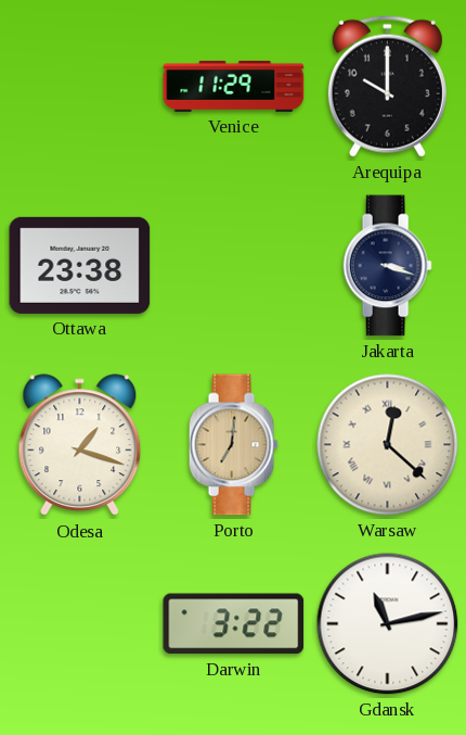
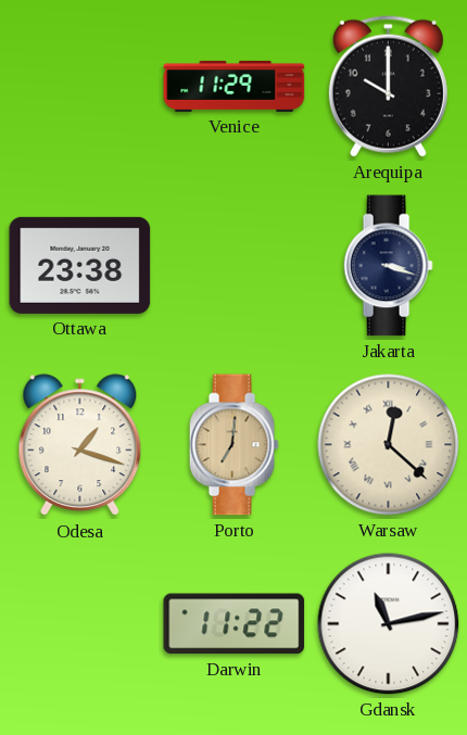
Darwin: 3:22 -> 11:22 (235, 624)
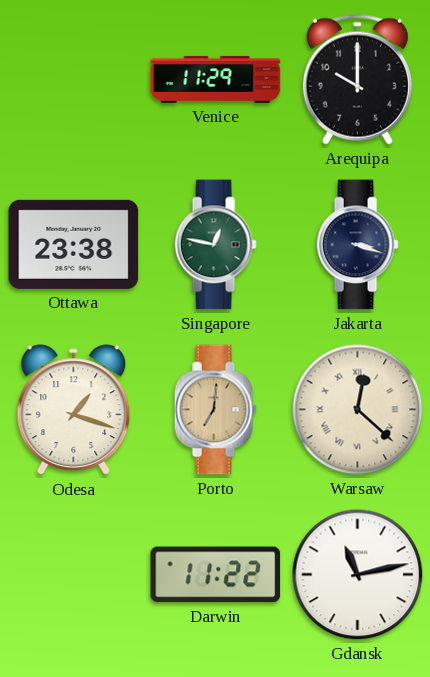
Singapore: none -> 12:47 (215, 245)
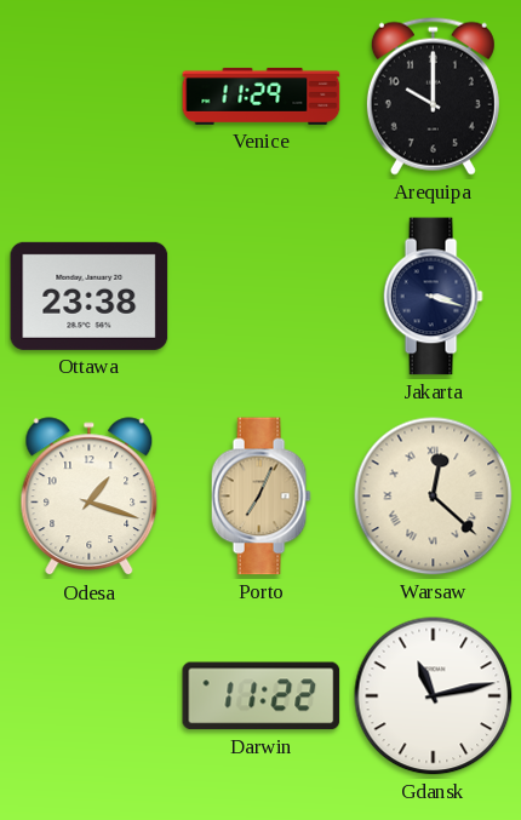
Singapore: 12:47 -> none (215, 245)
Porto: 7:01 -> 7:04 (260, 497)
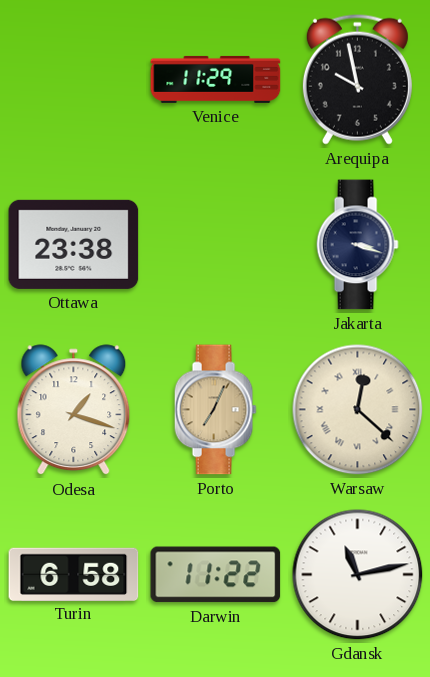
Arequipa: 10:00 -> 9:58 (357, 79)
Turin: none -> 6:58 (74, 574)
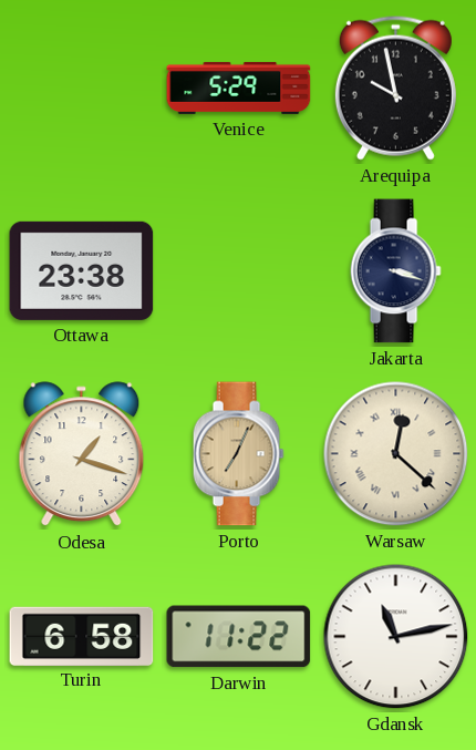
Venice: 11:29 -> 5:29 (239, 88)
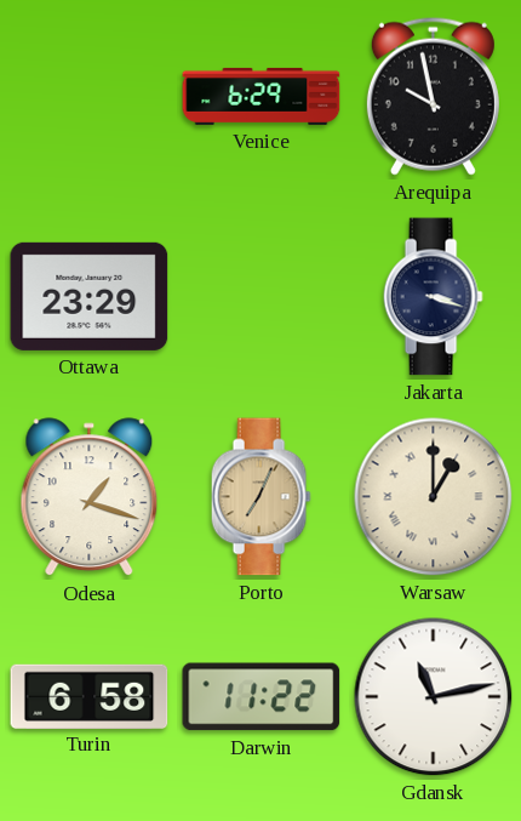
Venice: 5:29 -> 6:29 (262, 96)
Ottawa: 23:38 -> 23:29 (90, 296)
Warsaw: 12:22 -> 1:00 (434, 497)
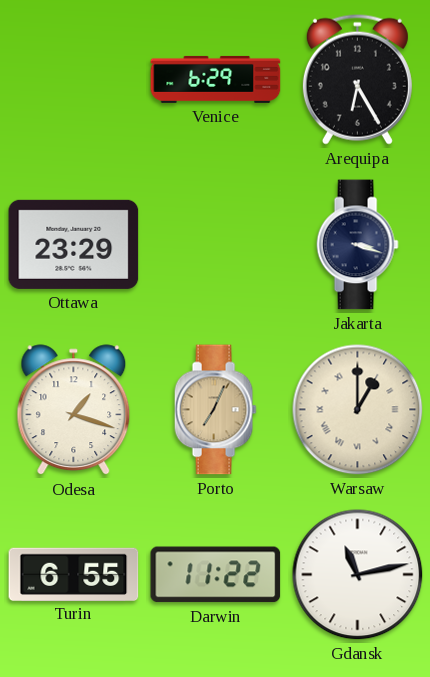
Arequipa: 9:58 -> 6:25 (357, 79)
Turin: 6:58 -> 6:55 (74, 574)
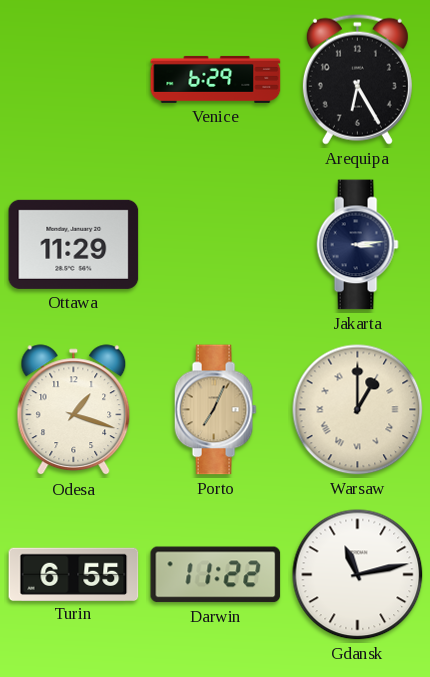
Ottawa: 23:29 -> 11:29 (74, 244)
Jakarta: 3:18 -> 3:14 (357, 245)
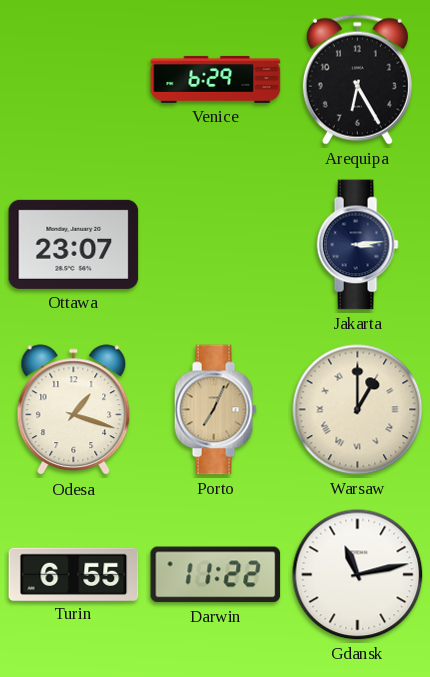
Ottawa: 11:29 -> 23:07 (74, 244)
